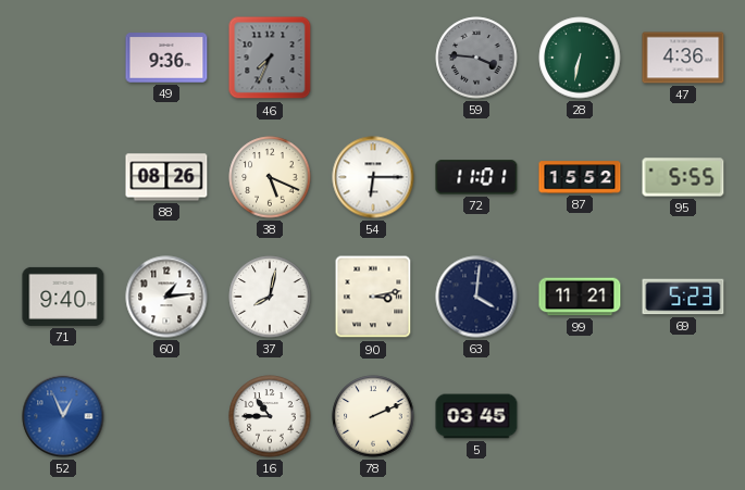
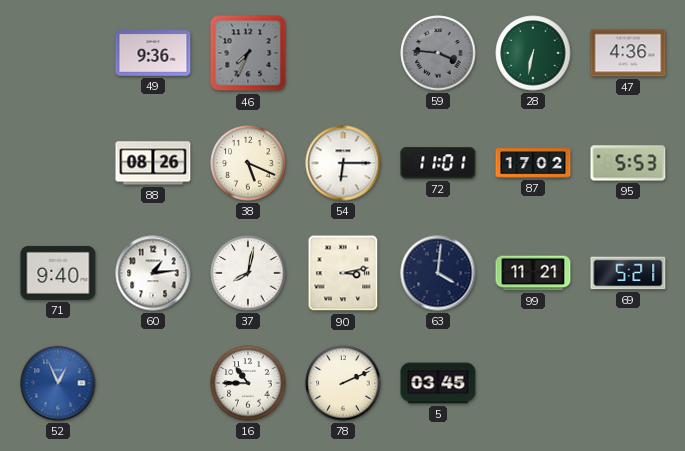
87: 15:52 -> 17:02 (533, 163)
95: 5:55 -> 5:53 (628, 163)
69: 5:23 -> 5:21 (628, 273)
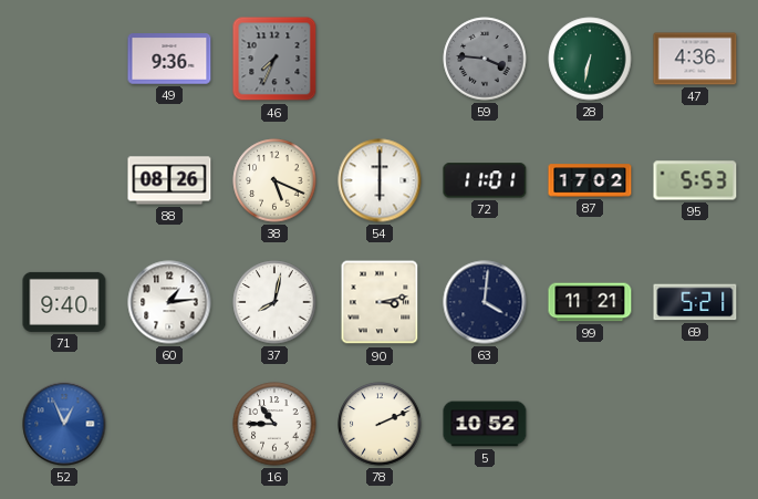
54: 6:15 -> 6:00 (380, 180)
5: 03:45 -> 10:52 (485, 424)
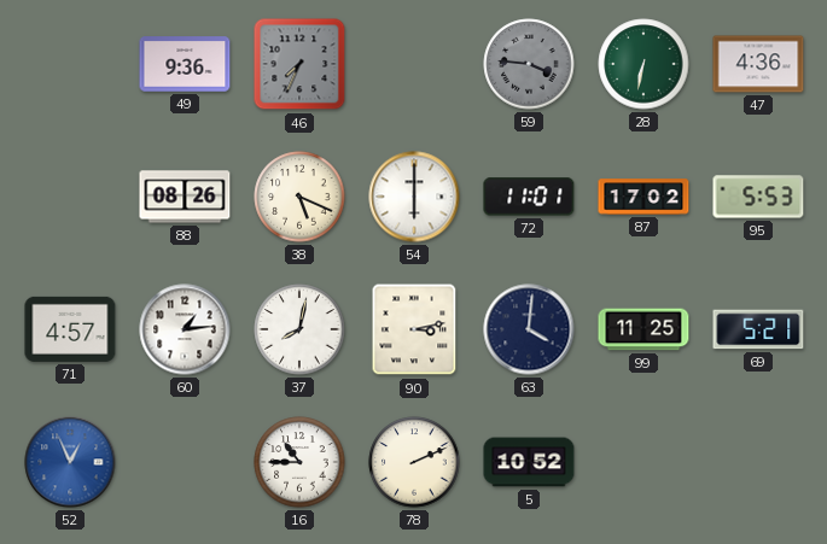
71: 9:40 -> 4:57 (70, 329)
99: 11:21 -> 11:25 (643, 329)
